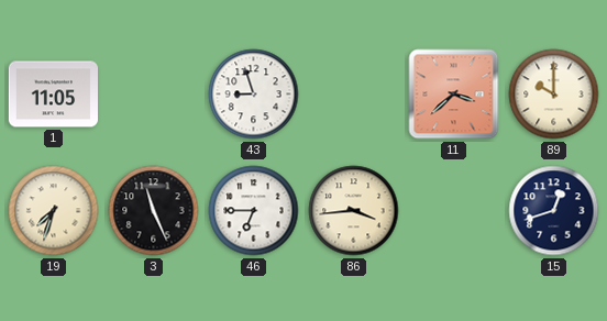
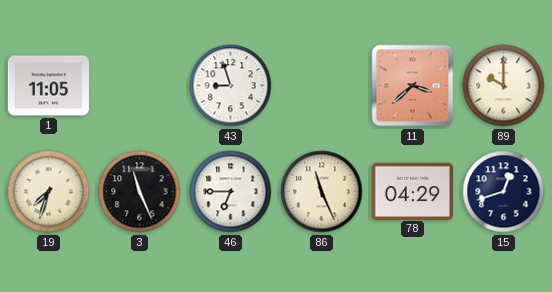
86: 3:44 -> 11:26 (322, 192)
78: none -> 04:29 (412, 191)
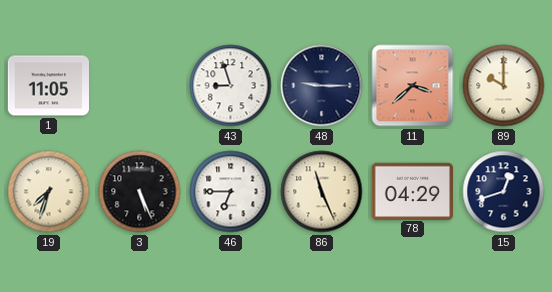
48: none -> 9:15 (322, 86)
3: 11:26 -> 5:26 (140, 192)
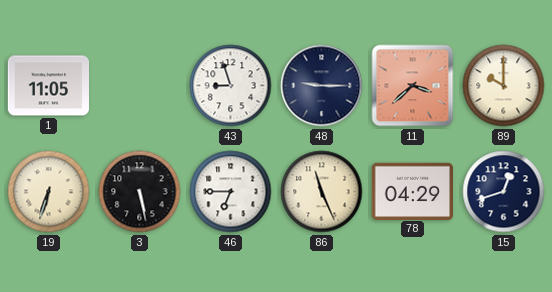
19: 7:33 -> 6:33 (49, 192)
3: 5:26 -> 5:28 (140, 192)
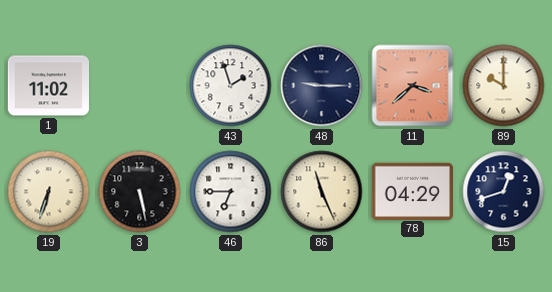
1: 11:05 -> 11:02 (48, 86)
43: 8:57 -> 1:57 (231, 86)
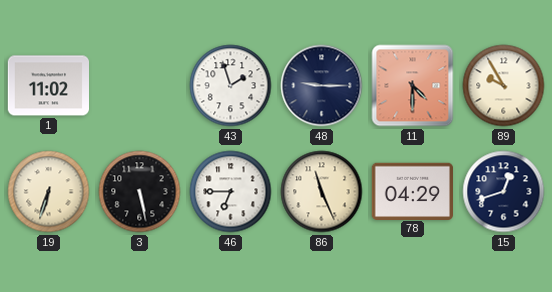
11: 3:38 -> 4:30 (413, 86)
89: 10:00 -> 9:55 (504, 86)
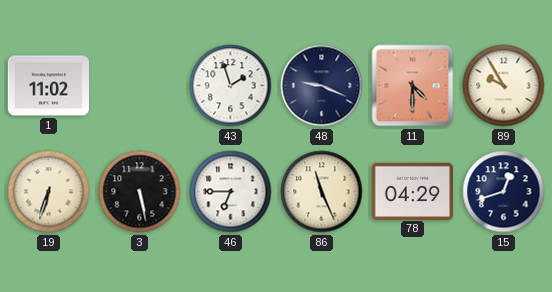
48: 9:15 -> 9:19 (322, 86)
